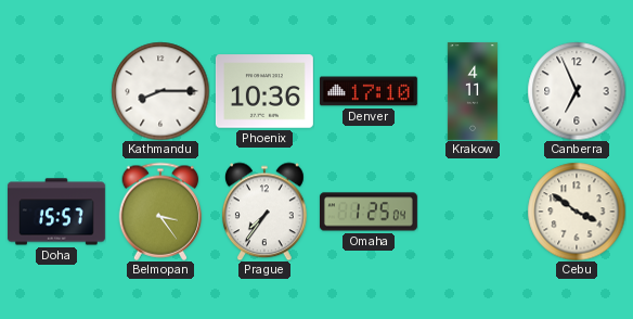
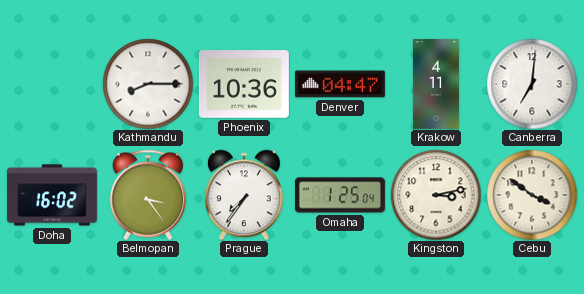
Denver: 17:10 -> 04:47 (340, 84)
Canberra: 6:56 -> 7:01 (532, 84)
Doha: 15:57 -> 16:02 (52, 195)
Kingston: none -> 3:13 (436, 195)
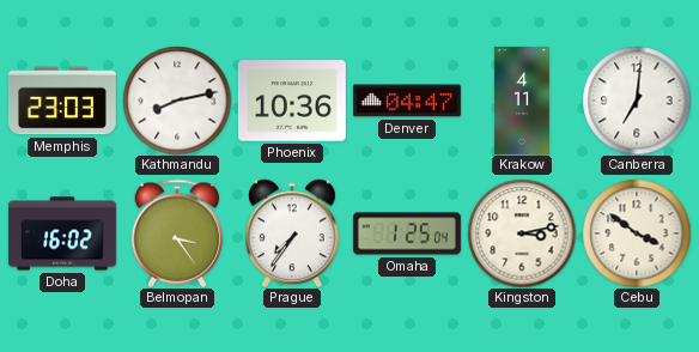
Memphis: none -> 23:03 (62, 101)
Kathmandu: 8:15 -> 8:13 (177, 101)
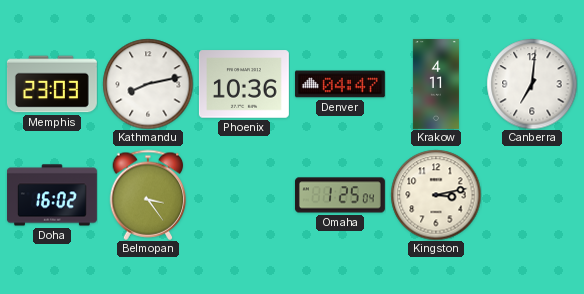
Prague: 7:36 -> none (292, 233)
Cebu: 3:51 -> none (637, 233)
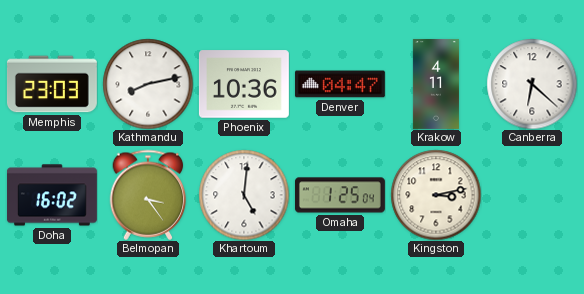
Canberra: 7:01 -> 6:22 (532, 84)
Khartoum: none -> 5:01 (244, 195)
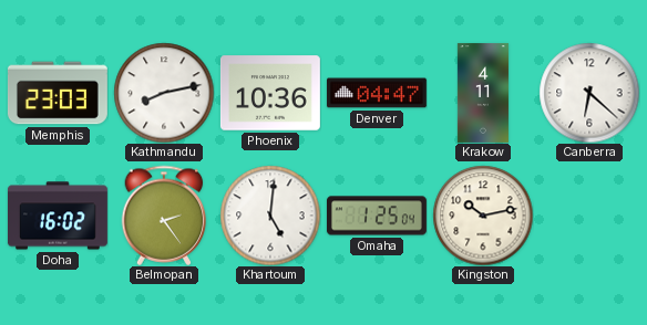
Belmopan: 3:24 -> 2:24 (164, 216)
Kingston: 3:13 -> 10:13 (483, 216)
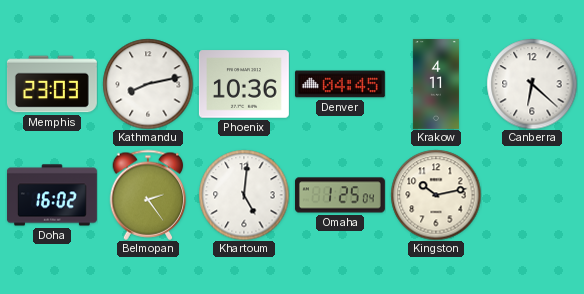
Denver: 04:47 -> 04:45 (340, 84)
